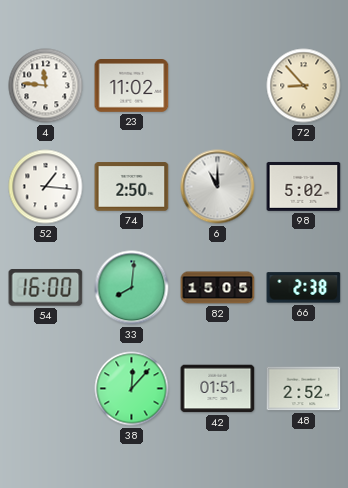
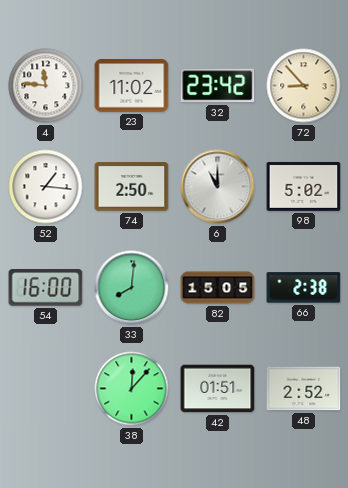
32: none -> 23:42 (218, 86)
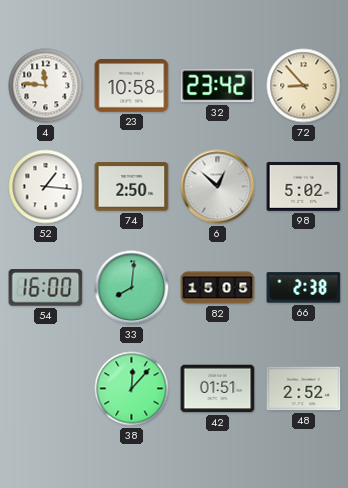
23: 11:02 -> 10:58 (132, 86)
6: 11:00 -> 12:52 (218, 187)
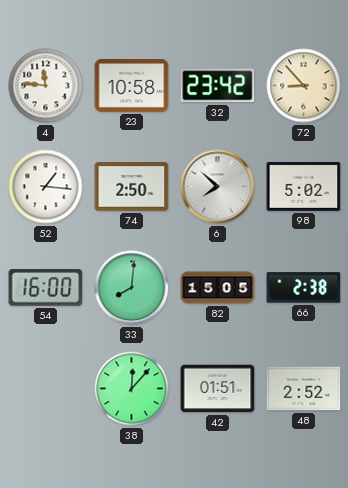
6: 12:52 -> 7:52 (218, 187)
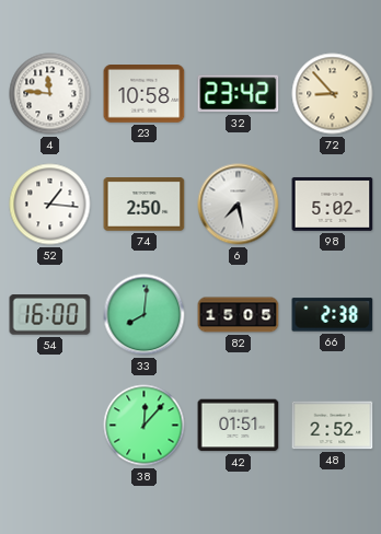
6: 7:52 -> 7:28 (239, 205)
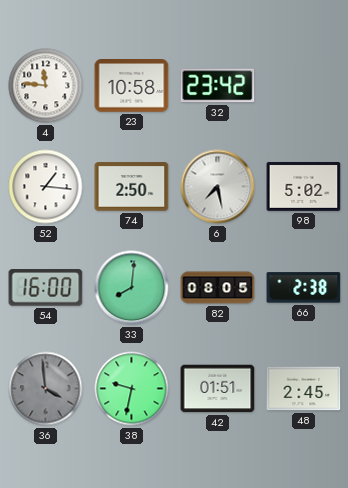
72: 8:53 -> none (333, 94)
82: 15:05 -> 08:05 (218, 288)
36: none -> 3:59 (46, 389)
38: 12:07 -> 9:32 (132, 389)
48: 2:52 -> 2:45 (304, 389)
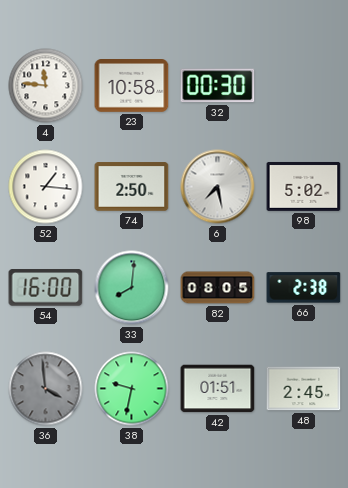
32: 23:42 -> 00:30 (218, 86)
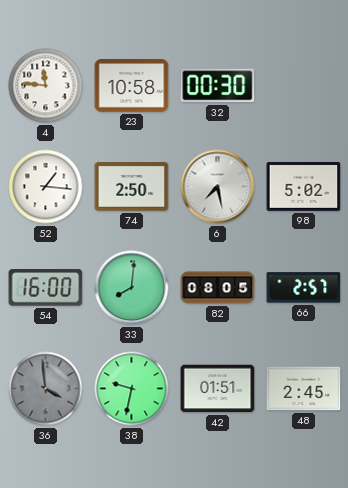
66: 2:38 -> 2:57 (304, 288)
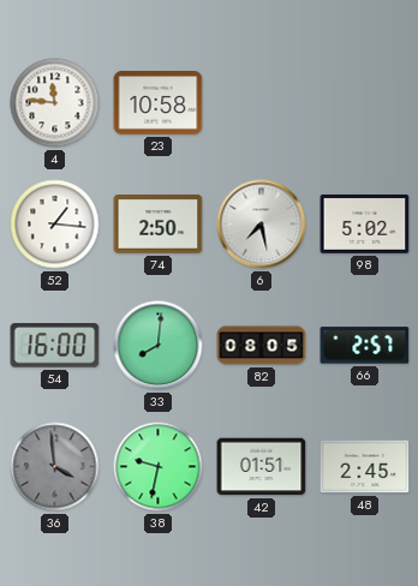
32: 00:30 -> none (218, 86)
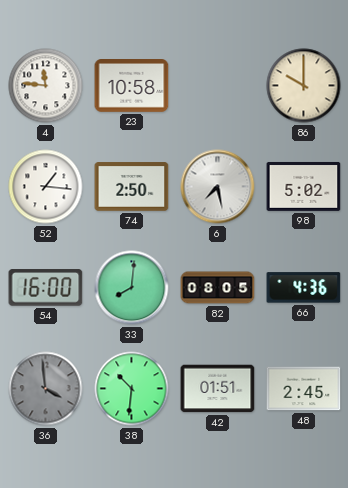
86: none -> 10:00 (304, 86)
66: 2:57 -> 4:36 (304, 288)
38: 9:32 -> 10:31 (132, 389)
